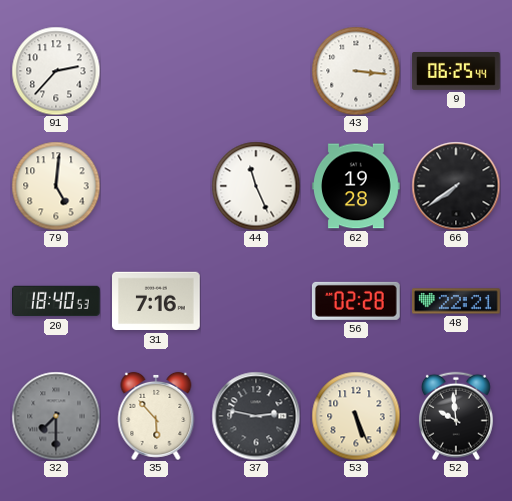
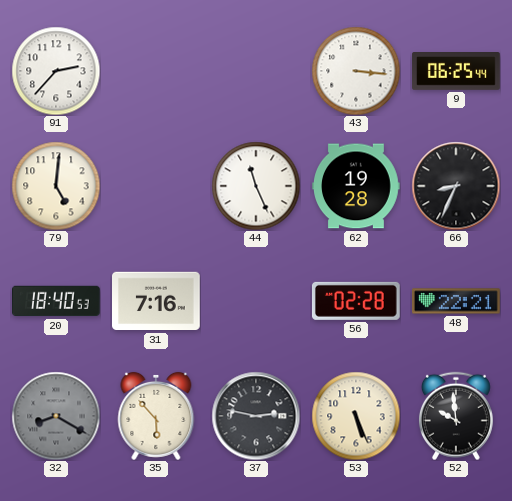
66: 7:39 -> 8:34 (456, 186)
32: 7:30 -> 8:20 (56, 416)
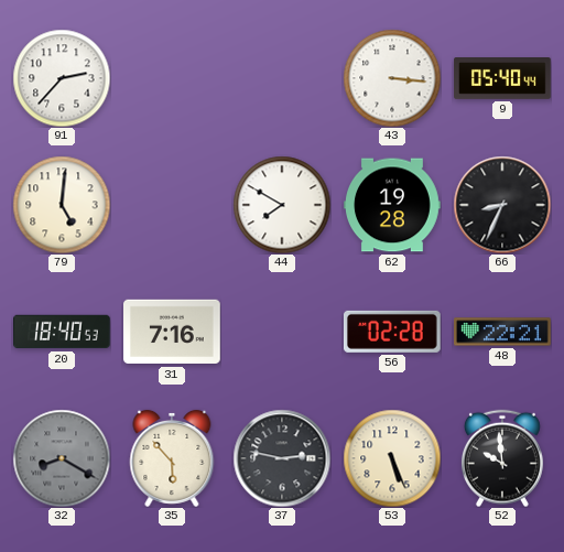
9: 06:25 -> 05:40 (502, 79)
44: 11:26 -> 7:50 (282, 205)
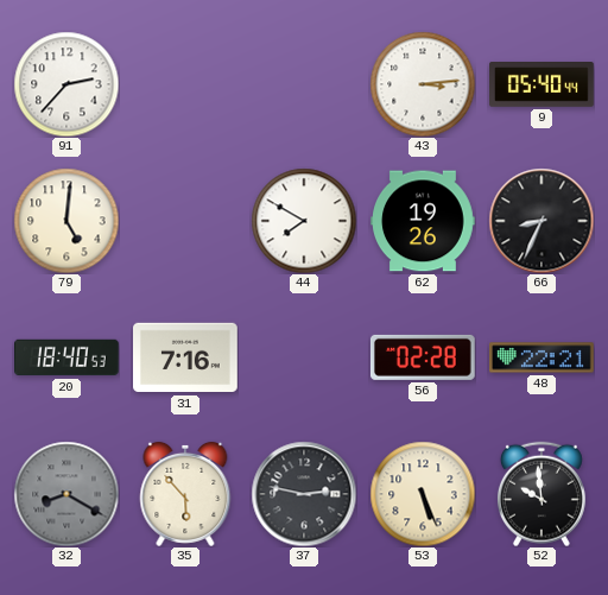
43: 3:16 -> 3:14 (423, 84)
62: 19:28 -> 19:26 (424, 221)
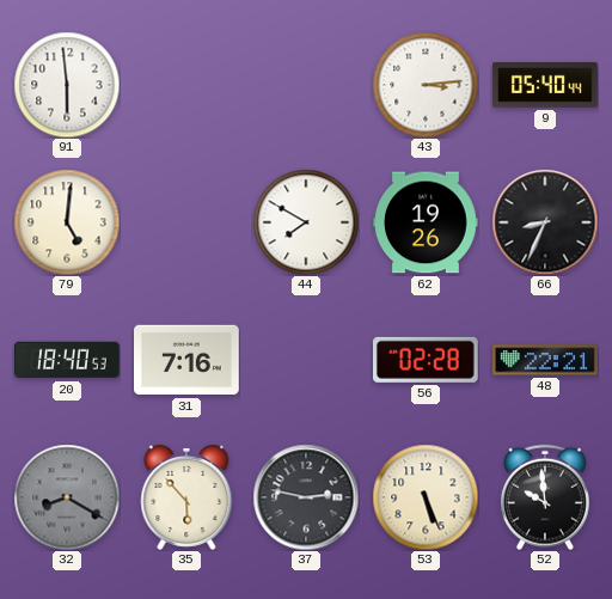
91: 2:37 -> 5:59 (67, 85)
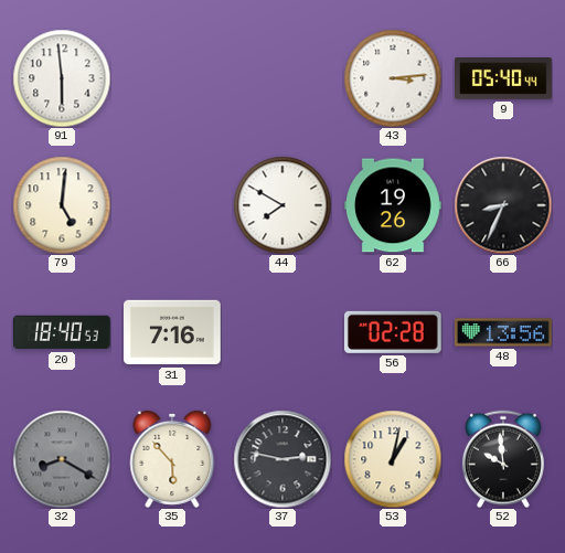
48: 22:21 -> 13:56 (504, 332)
53: 5:26 -> 1:02 (393, 459)
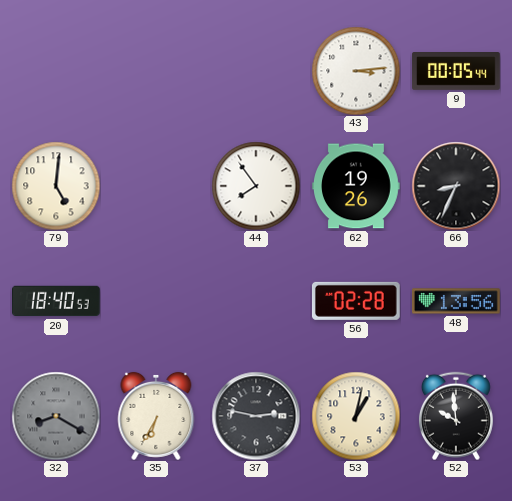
91: 5:59 -> none (62, 78)
9: 05:40 -> 00:05 (456, 72)
44: 7:50 -> 7:54 (256, 186)
31: 7:16 -> none (173, 332)
35: 5:53 -> 6:35 (156, 416)
